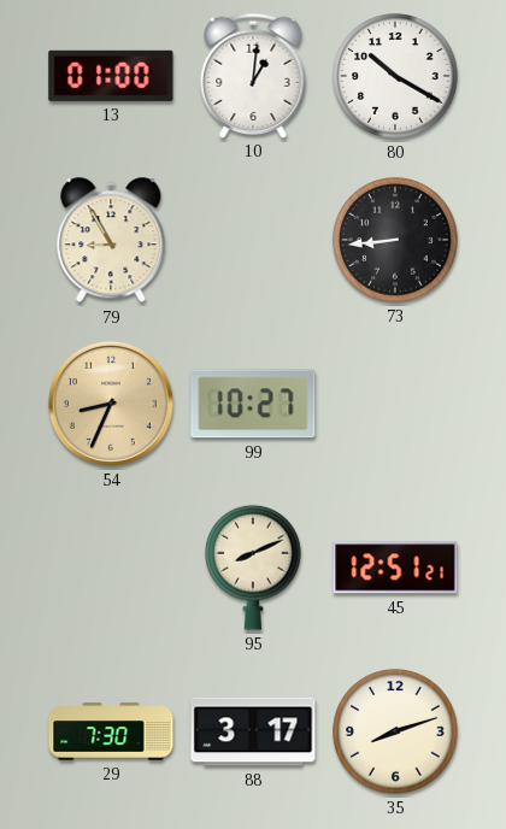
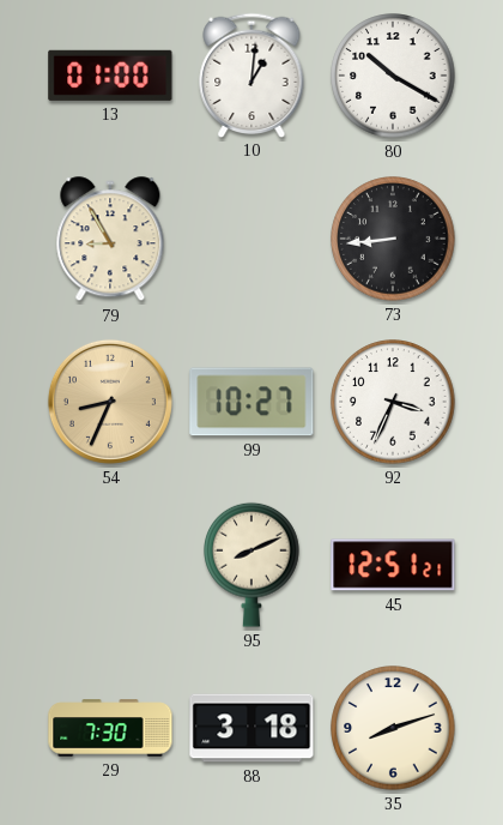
92: none -> 3:34 (393, 402)
88: 3:17 -> 3:18 (251, 728)
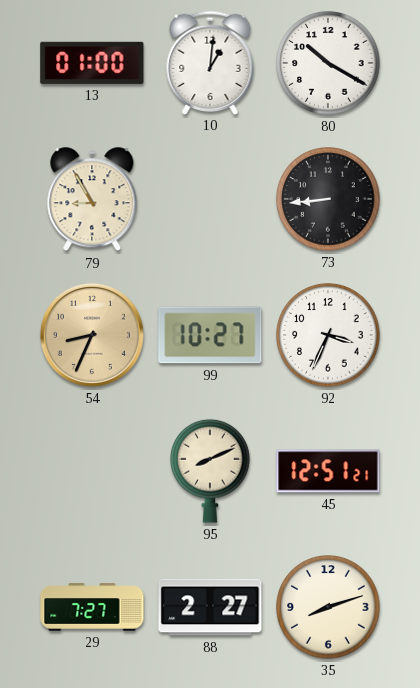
29: 7:30 -> 7:27 (92, 607)
88: 3:18 -> 2:27 (210, 607)
